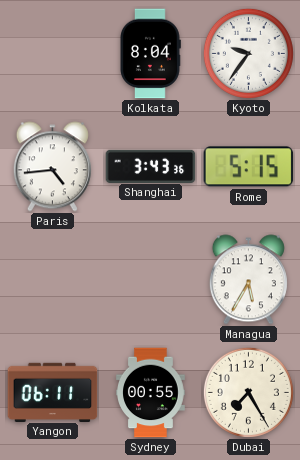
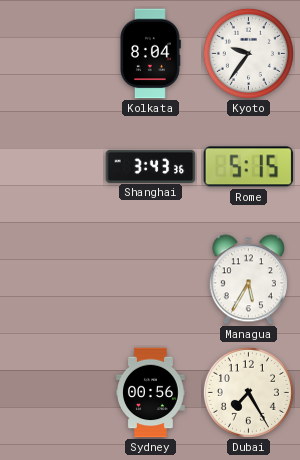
Paris: 4:44 -> none (52, 167)
Yangon: 06:11 -> none (53, 392)
Sydney: 00:55 -> 00:56 (151, 393)
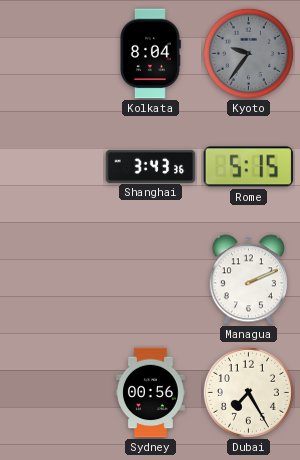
Kyoto dial: white -> grey (248, 53)
Managua: 5:35 -> 2:11 (248, 280)
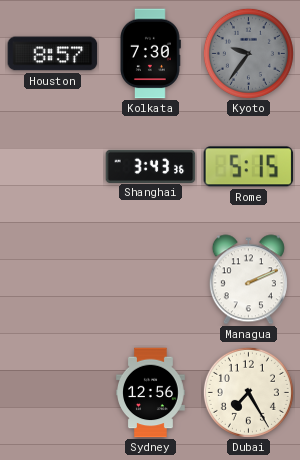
Houston: none -> 8:57 (53, 54)
Kolkata: 8:04 -> 7:30 (151, 54)
Sydney: 00:56 -> 12:56 (151, 393)
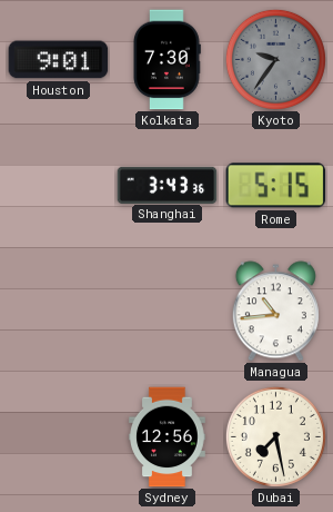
Houston: 8:57 -> 9:01 (59, 60)
Managua: 2:11 -> 10:44 (275, 312)
Dubai: 7:25 -> 7:28 (275, 436)
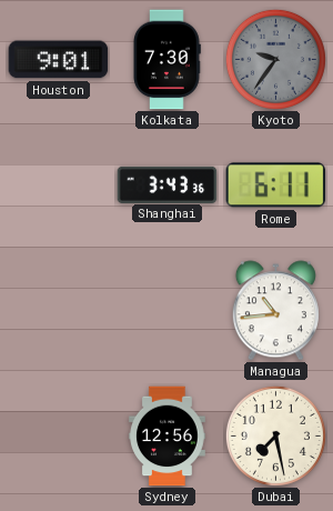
Rome: 5:15 -> 6:11 (276, 186)
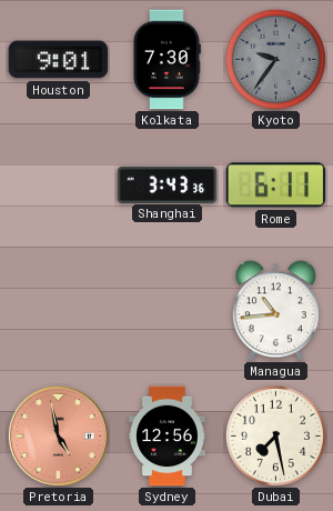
Pretoria: none -> 4:58 (58, 435)
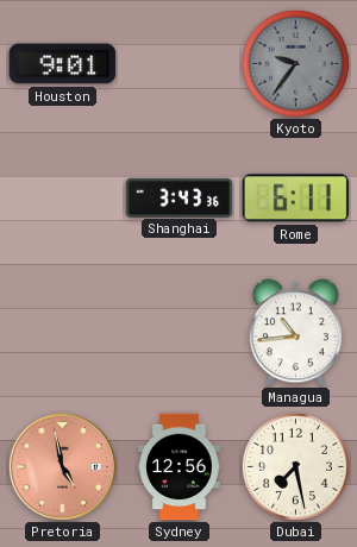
Kolkata: 7:30 -> none (168, 60)
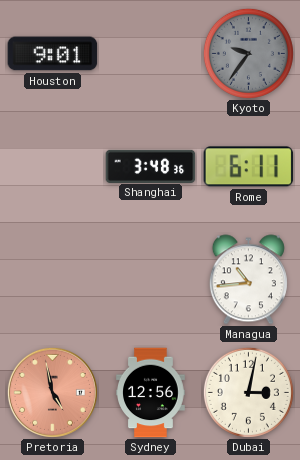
Shanghai: 3:43 -> 3:48 (151, 166)
Dubai: 7:28 -> 3:02 (248, 392)
